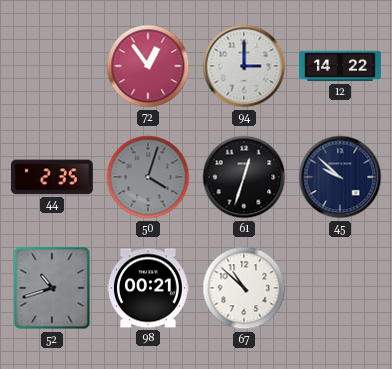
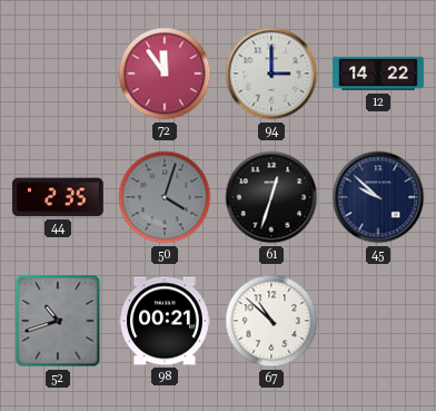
72: 12:54 -> 11:54 (165, 74)
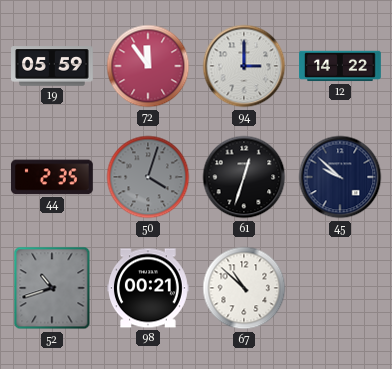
19: none -> 05:59 (53, 66)
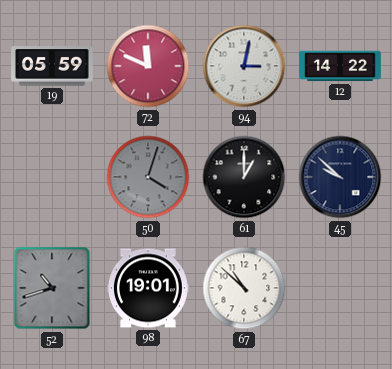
72: 11:54 -> 11:49 (148, 66)
94: 3:00 -> 3:02 (244, 66)
44: 2:35 -> none (52, 177)
61: 12:33 -> 1:00 (244, 177)
98: 00:21 -> 19:01 (149, 288)
